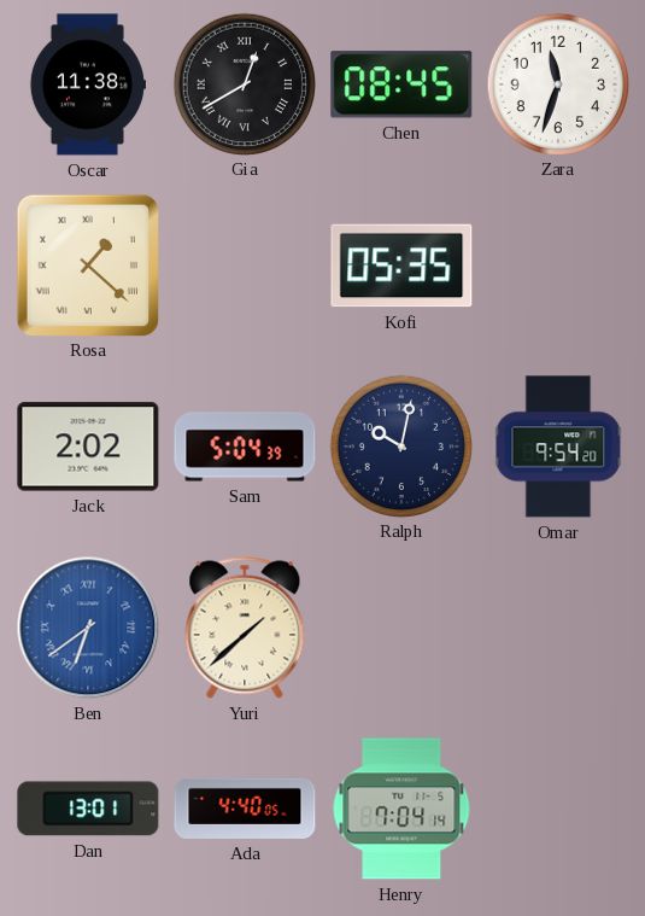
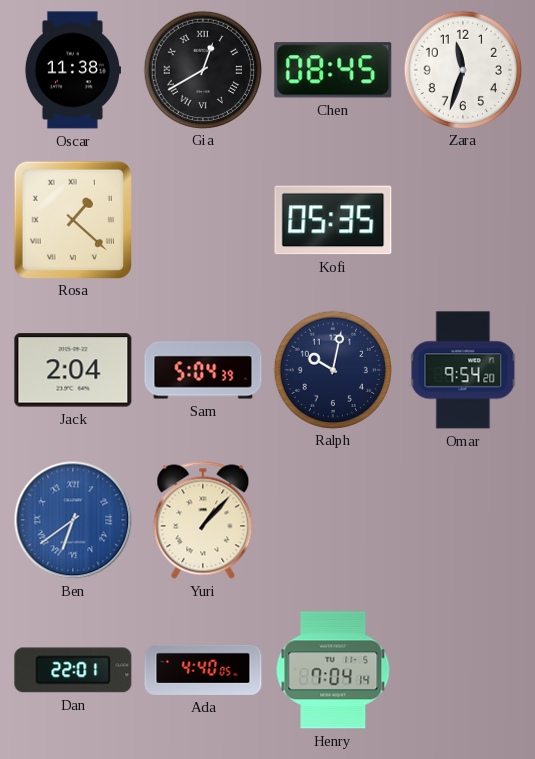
Jack: 2:02 -> 2:04 (73, 370)
Yuri: 1:38 -> 1:07 (203, 520)
Dan: 13:01 -> 22:01 (73, 670)
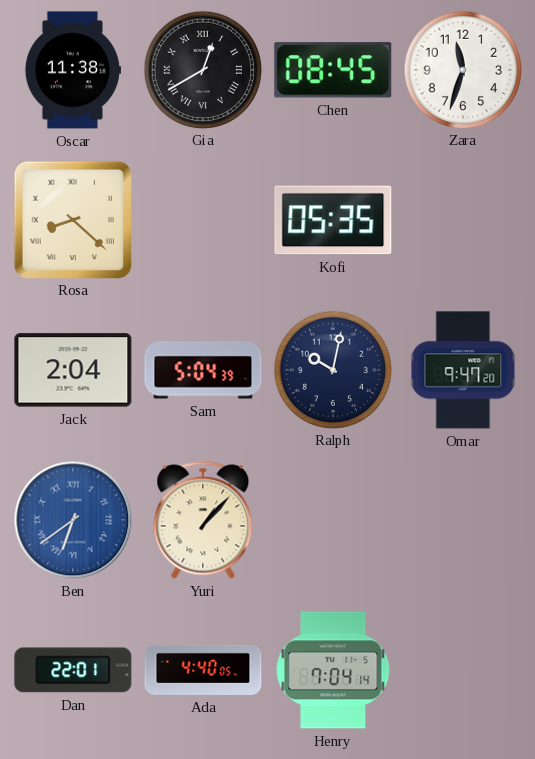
Rosa: 1:22 -> 8:22 (72, 219)
Omar: 9:54 -> 9:47 (463, 370)
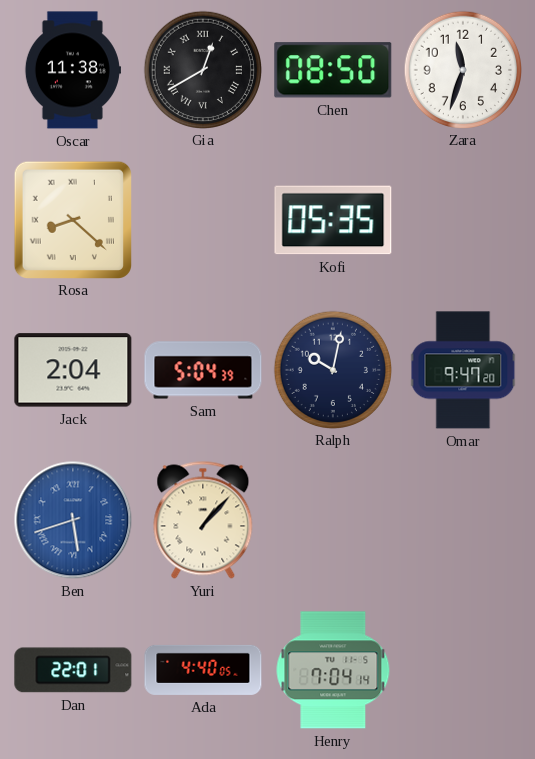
Chen: 08:45 -> 08:50 (333, 70)
Ben: 6:39 -> 5:42 (73, 520)
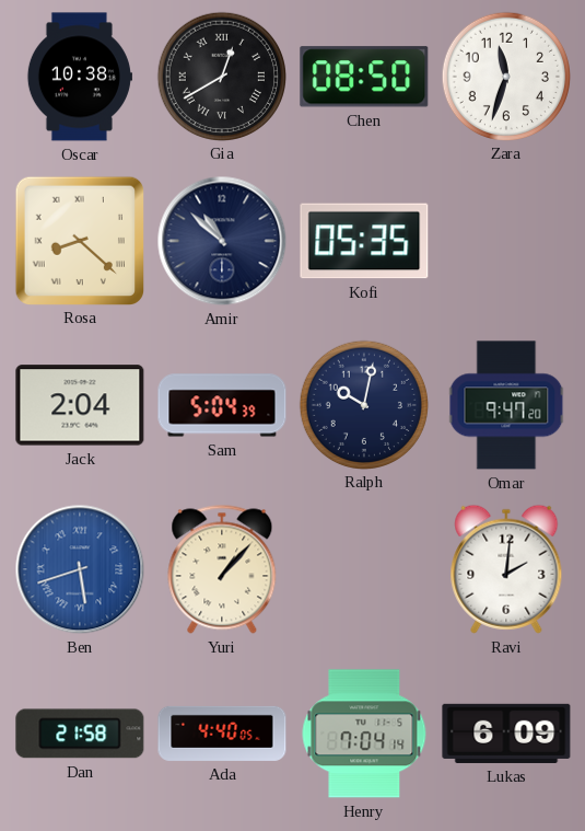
Oscar: 11:38 -> 10:38 (80, 77)
Amir: none -> 10:52 (222, 241)
Ravi: none -> 2:01 (506, 569)
Dan: 22:01 -> 21:58 (80, 734)
Lukas: none -> 6:09 (506, 734)
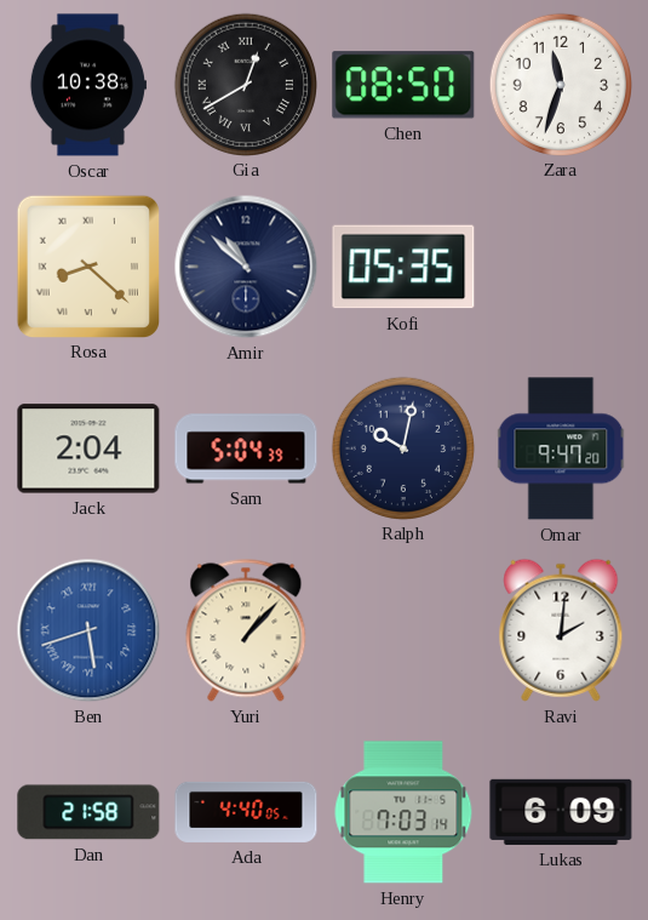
Henry: 7:04 -> 7:03 (403, 812)
